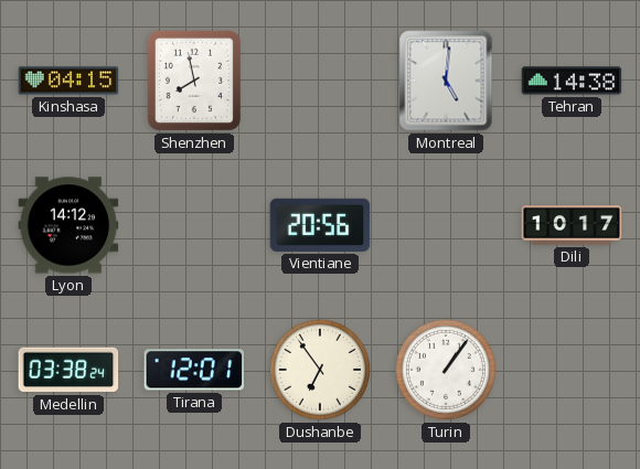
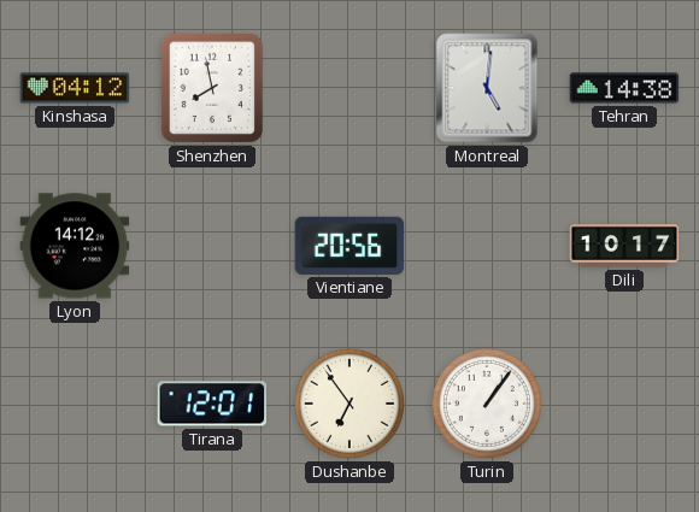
Kinshasa: 04:15 -> 04:12 (75, 88)
Medellin: 03:38 -> none (68, 370)
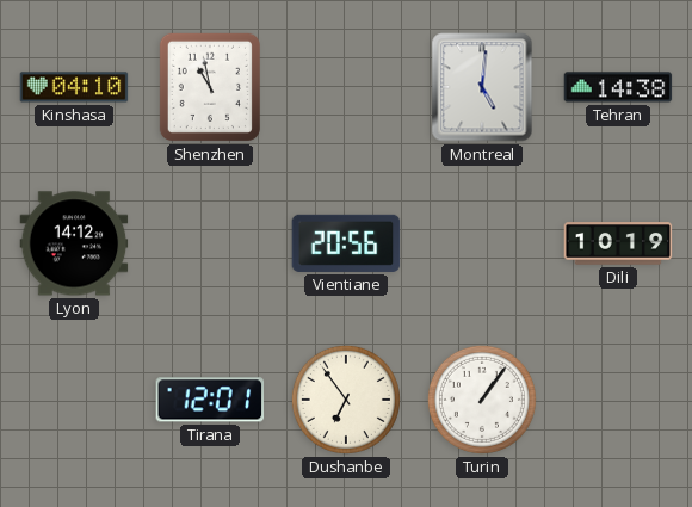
Kinshasa: 04:12 -> 04:10 (74, 87)
Shenzhen: 7:58 -> 10:58 (210, 87)
Dili: 10:17 -> 10:19 (618, 243)
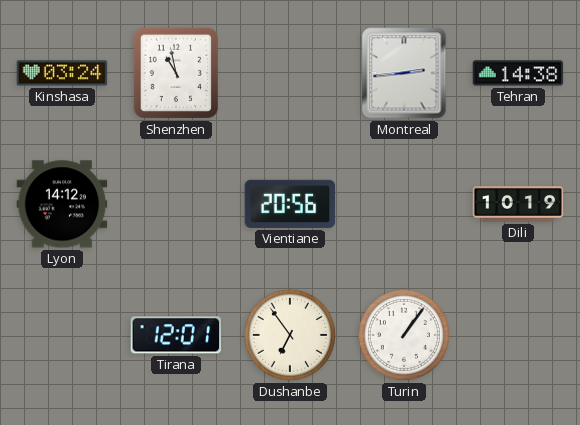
Kinshasa: 04:10 -> 03:24 (62, 73)
Montreal: 5:01 -> 2:44 (404, 73)
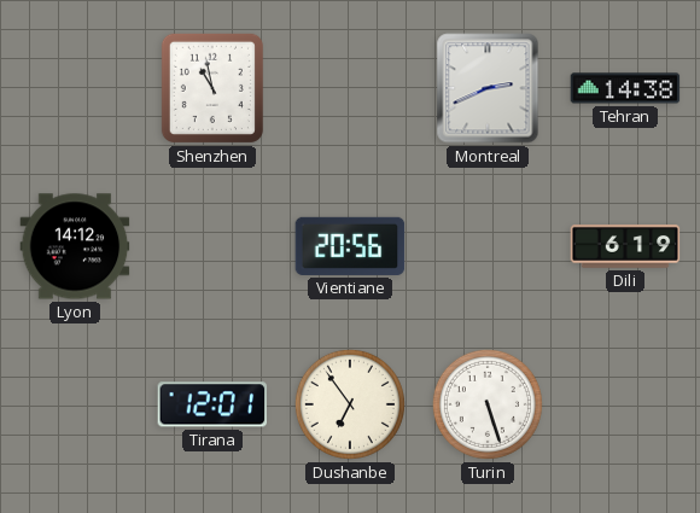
Kinshasa: 03:24 -> none (62, 73)
Montreal: 2:44 -> 2:41 (488, 88)
Dili: 10:19 -> 6:19 (625, 246)
Turin: 1:06 -> 5:27 (488, 404)
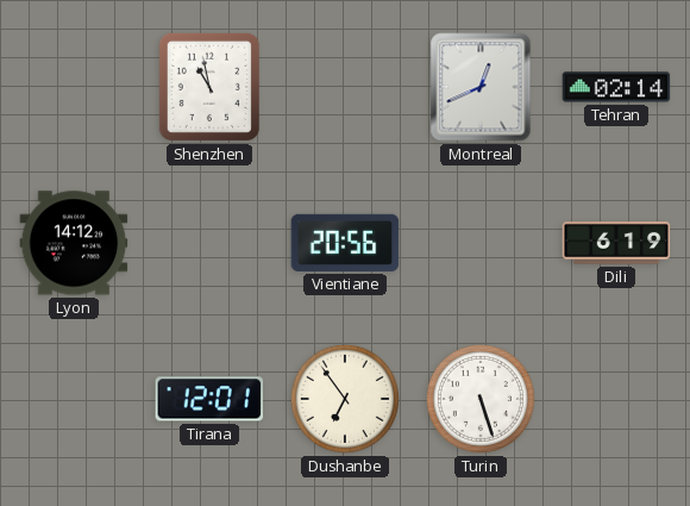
Montreal: 2:41 -> 12:41 (481, 87)
Tehran: 14:38 -> 02:14 (616, 87)
